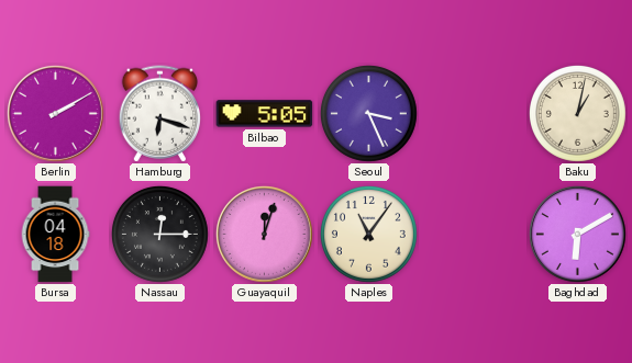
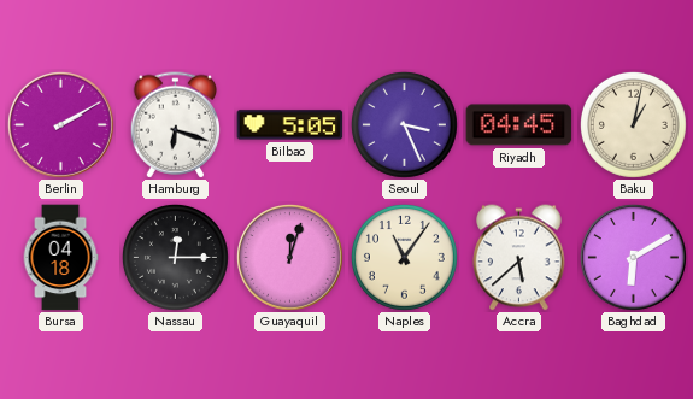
Riyadh: none -> 04:45 (519, 125)
Accra: none -> 5:38 (519, 258)
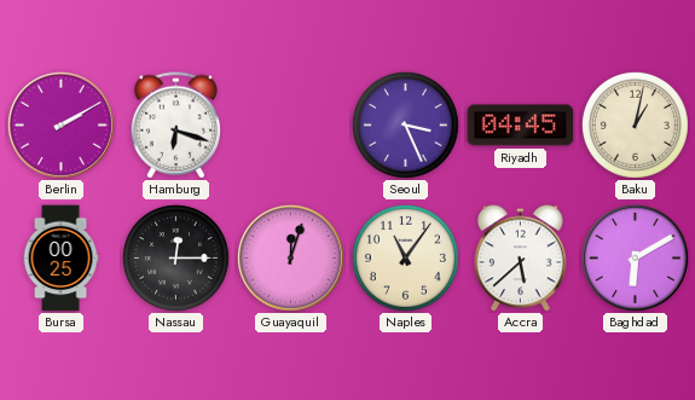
Bilbao: 5:05 -> none (290, 125)
Bursa: 04:18 -> 00:25 (60, 259)
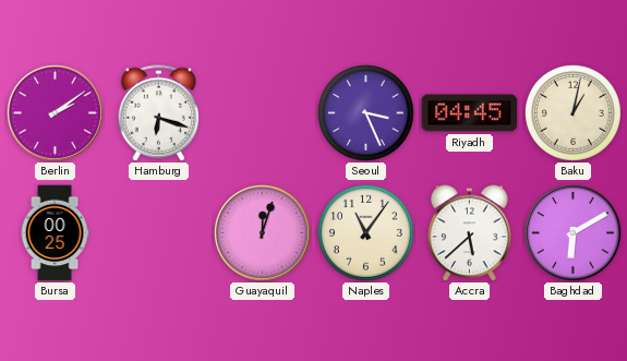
Berlin: 2:10 -> 2:09 (55, 112)
Nassau: 12:15 -> none (175, 257)
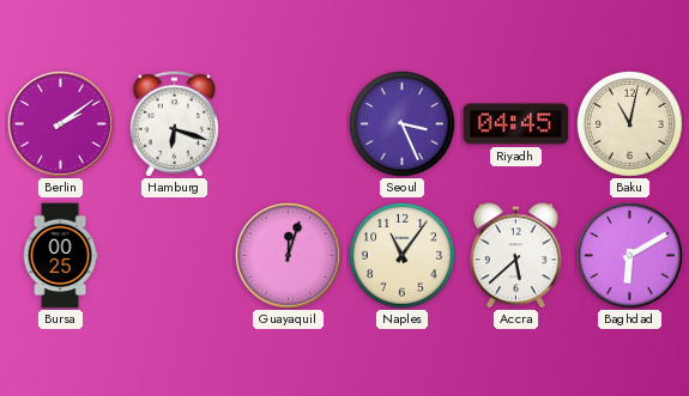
Baku: 1:02 -> 11:02 (629, 123)
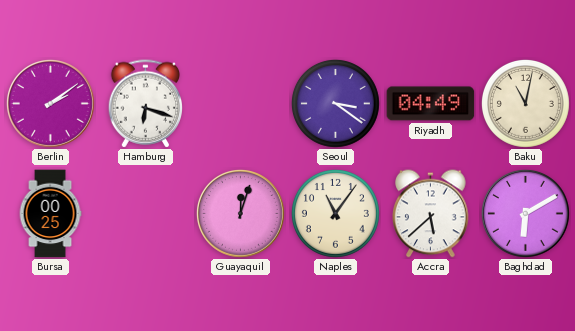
Seoul: 3:26 -> 3:21 (335, 103)
Riyadh: 04:45 -> 04:49 (431, 104)
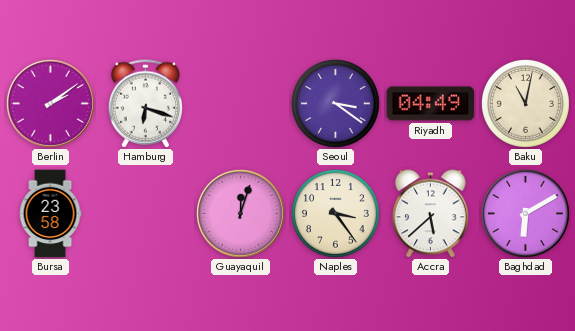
Bursa: 00:25 -> 23:58 (50, 214)
Naples: 11:06 -> 3:24 (335, 213)
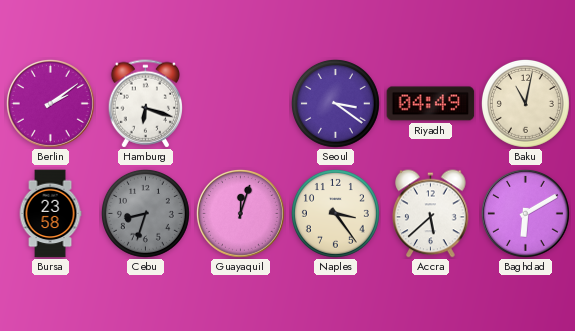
Cebu: none -> 8:33 (145, 213)
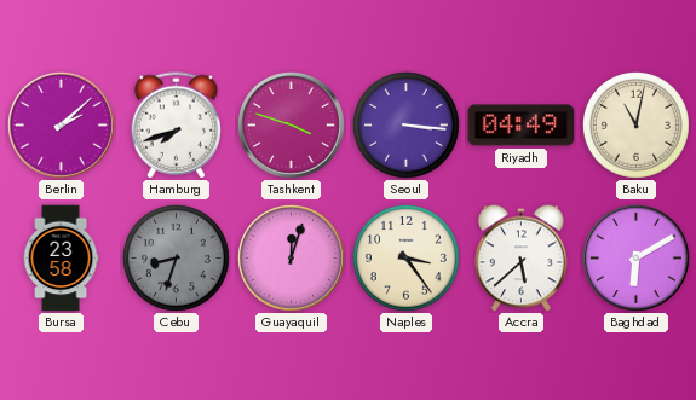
Berlin: 2:09 -> 2:08 (61, 124)
Hamburg: 6:18 -> 7:42 (177, 126)
Tashkent: none -> 3:48 (291, 124)
Seoul: 3:21 -> 3:16 (405, 124)
